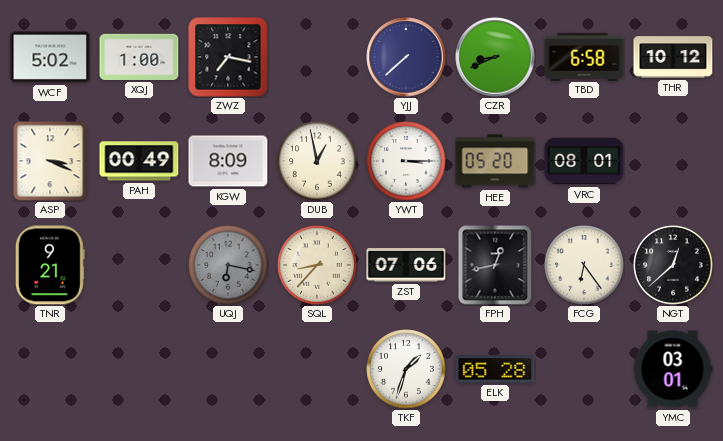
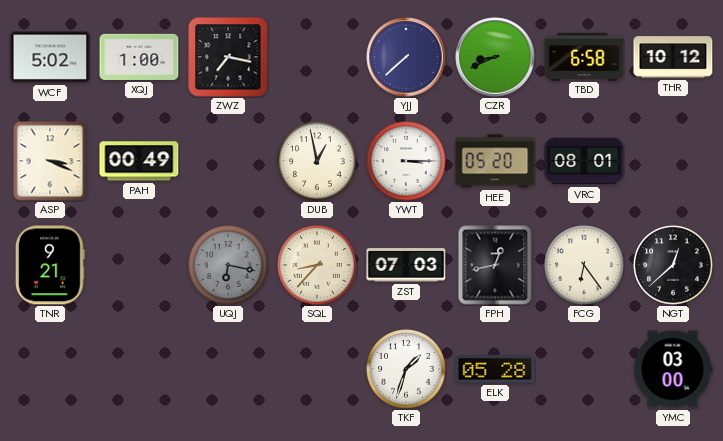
KGW: 8:09 -> none (228, 161)
ZST: 07:06 -> 07:03 (406, 265)
YMC: 03:01 -> 03:00 (673, 369)
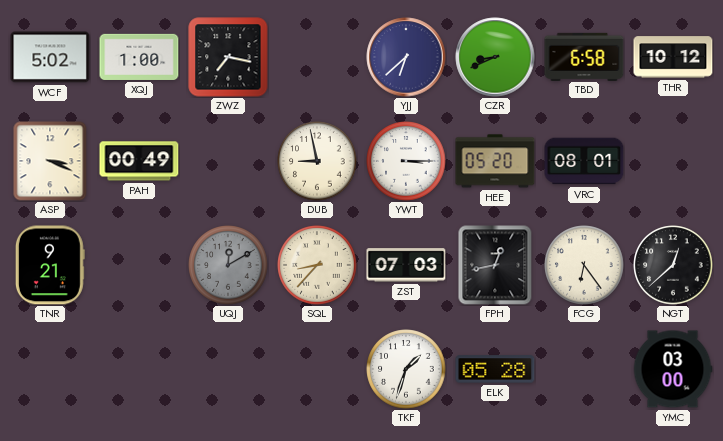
YJJ: 7:38 -> 6:38 (406, 57)
DUB: 12:58 -> 8:58 (317, 161)
UQJ: 6:17 -> 12:10 (228, 265)
